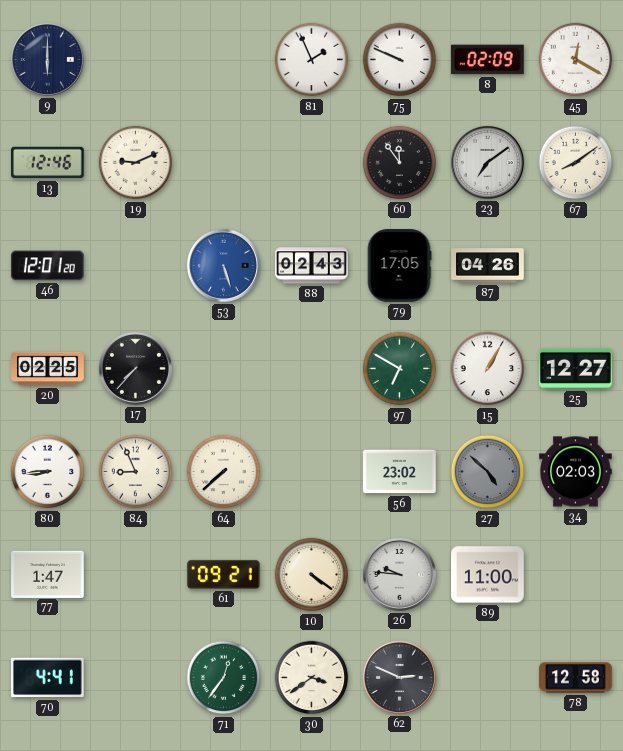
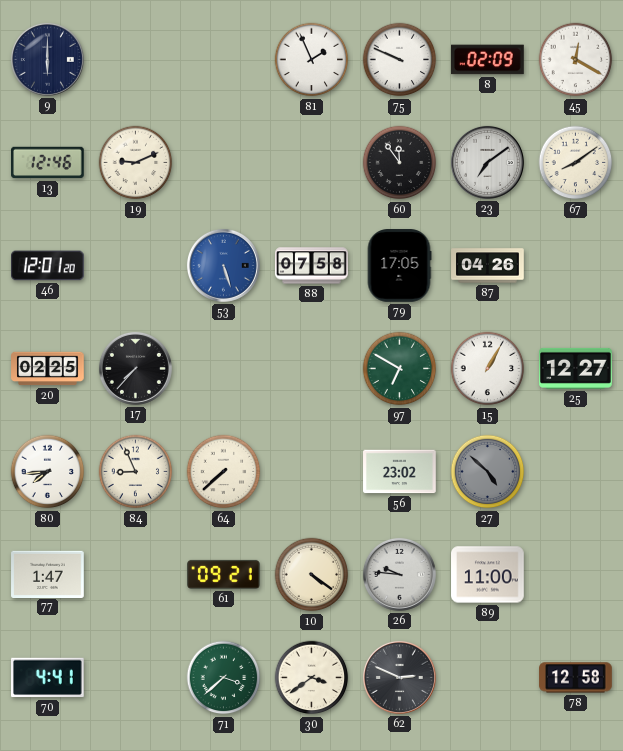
88: 02:43 -> 07:58 (312, 266)
80: 8:44 -> 7:44 (48, 472)
34: 02:03 -> none (576, 472)
71: 12:36 -> 3:38 (224, 678)
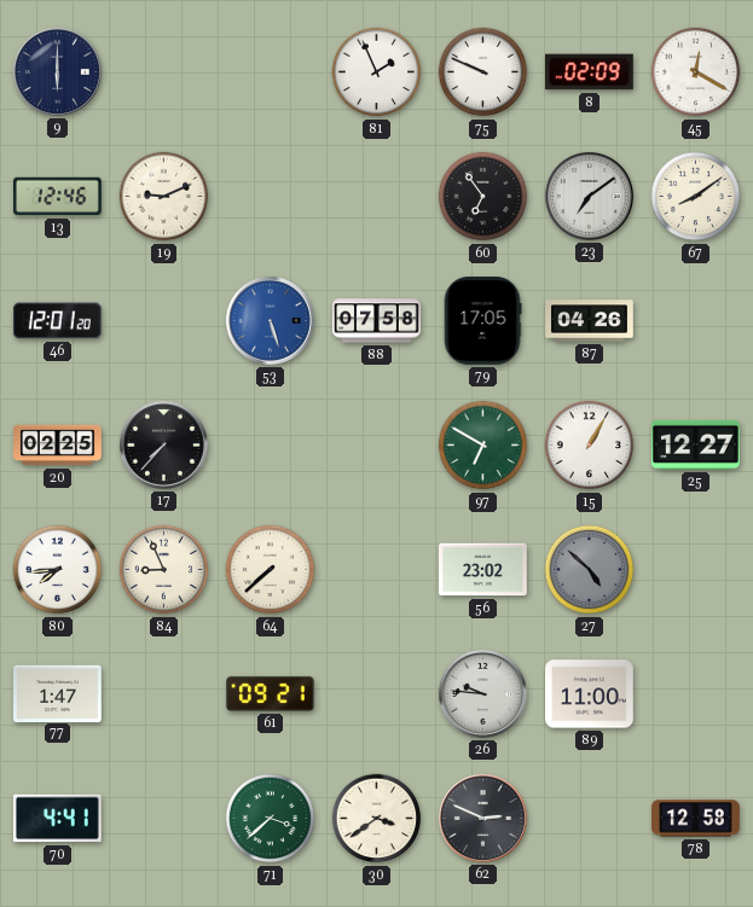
60: 11:54 -> 6:54 (483, 197)
10: 4:21 -> none (312, 575)
